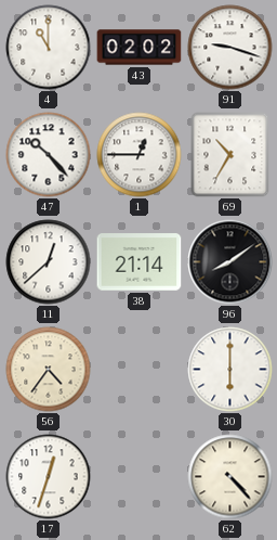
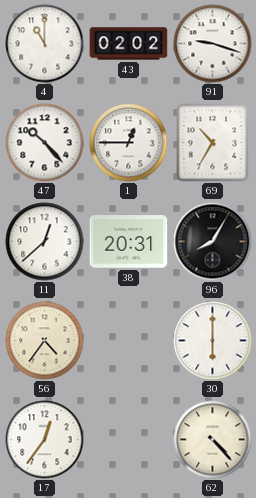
38: 21:14 -> 20:31 (129, 242)
96: 8:09 -> 8:05 (213, 242)
17: 12:33 -> 12:36 (45, 440)
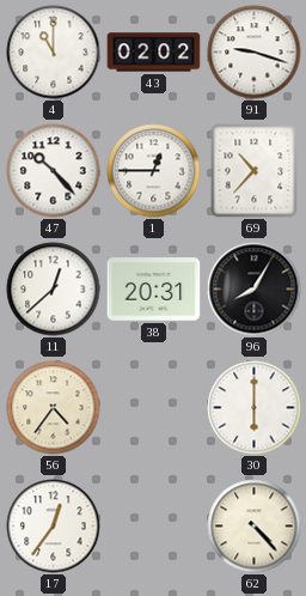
69: 10:35 -> 10:37 (255, 171)
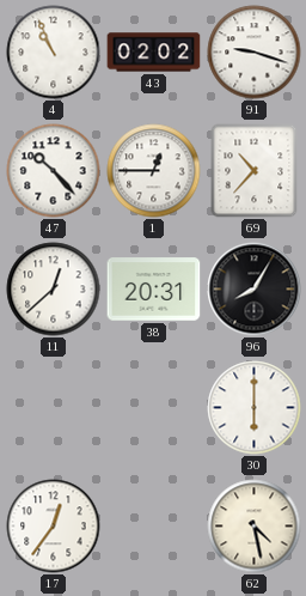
4: 11:00 -> 10:56 (54, 53)
56: 4:36 -> none (54, 408)
62: 4:23 -> 4:28 (255, 527)
